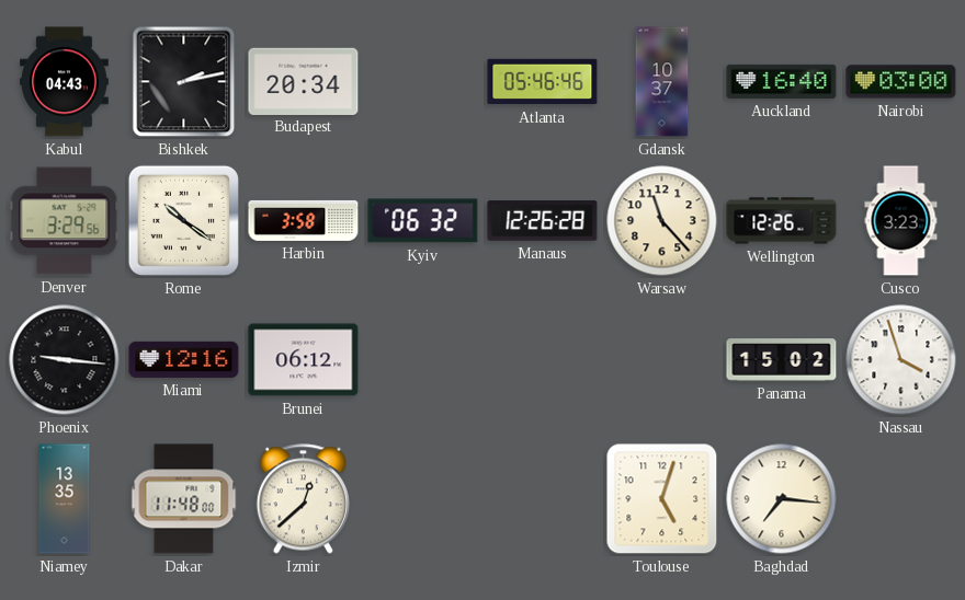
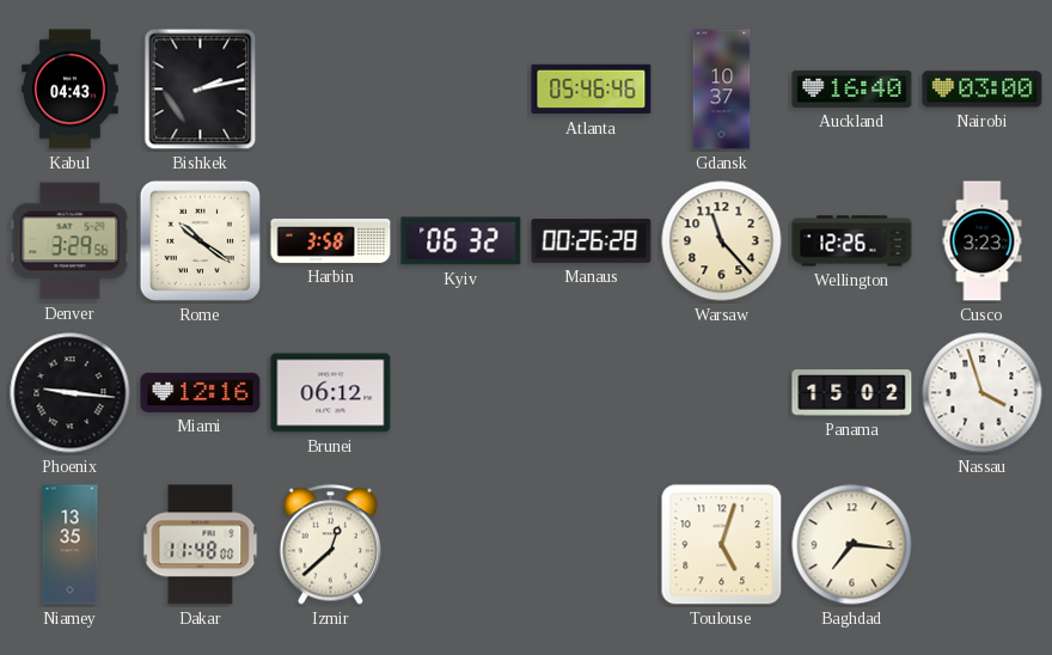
Budapest: 20:34 -> none (304, 81)
Manaus: 12:26 -> 00:26 (592, 241)
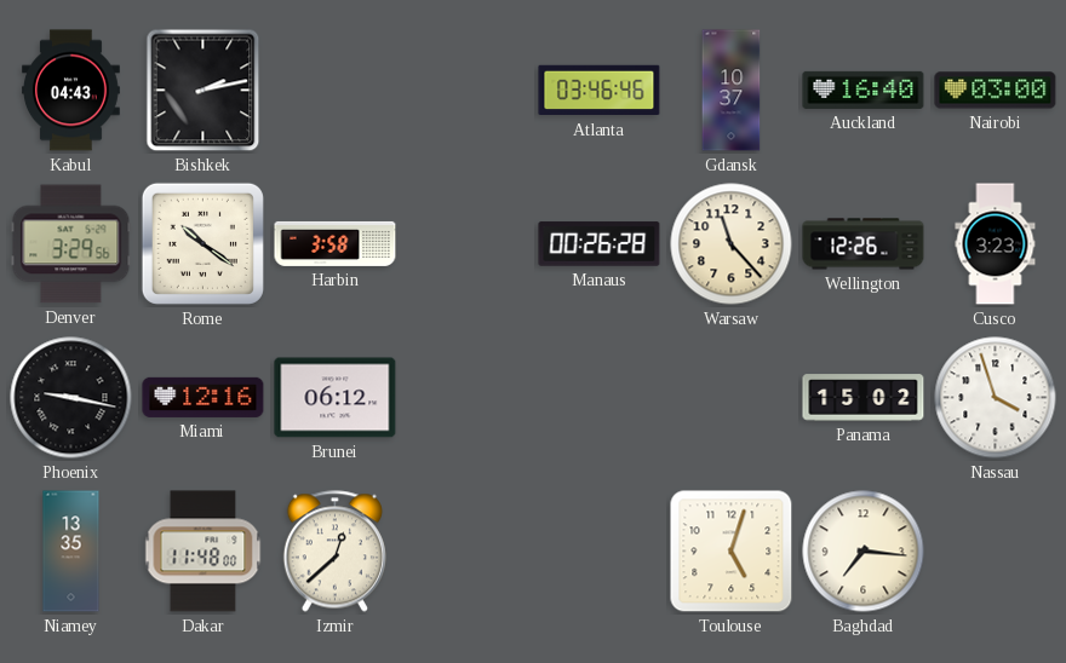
Atlanta: 05:46 -> 03:46 (600, 91)
Kyiv: 06:32 -> none (461, 241)
Phoenix: 9:16 -> 9:17 (71, 398)
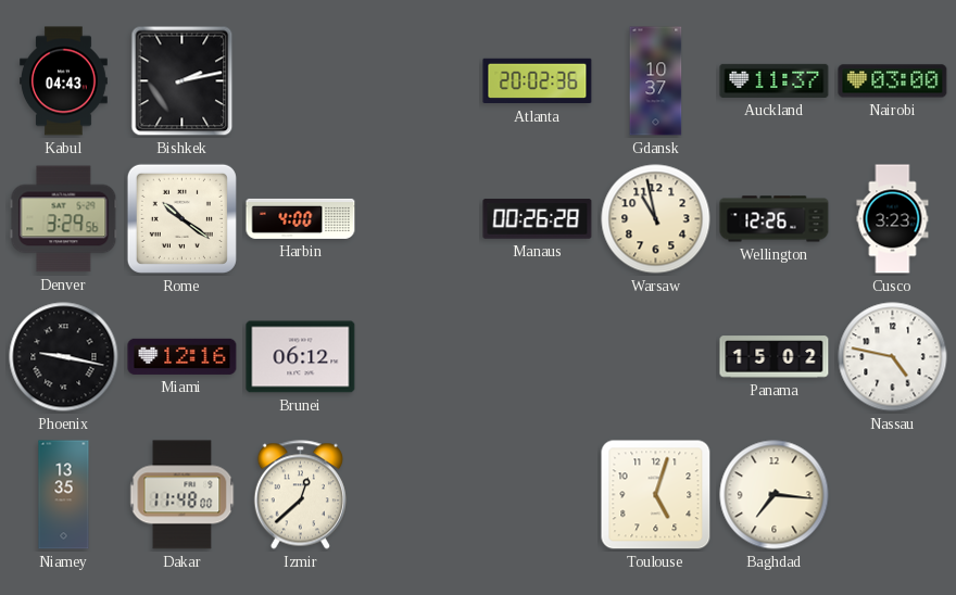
Atlanta: 03:46 -> 20:02 (538, 81)
Auckland: 16:40 -> 11:37 (775, 80)
Harbin: 3:58 -> 4:00 (301, 218)
Warsaw: 11:23 -> 10:58 (656, 219)
Nassau: 3:57 -> 4:47 (893, 357)
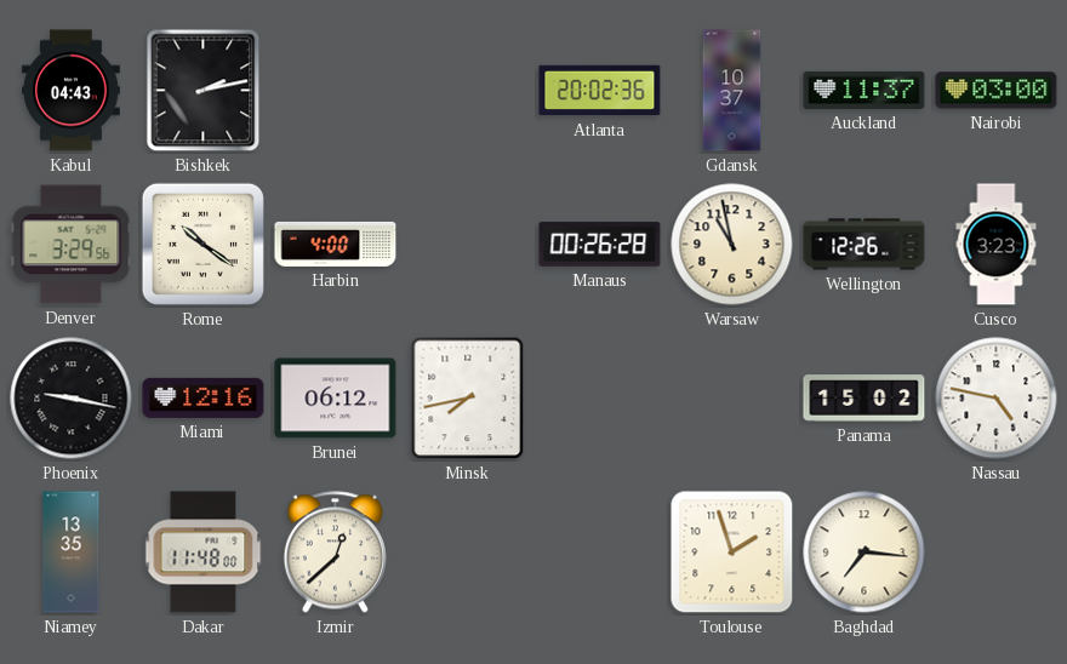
Minsk: none -> 7:43 (468, 399)
Toulouse: 5:03 -> 1:57 (732, 553)
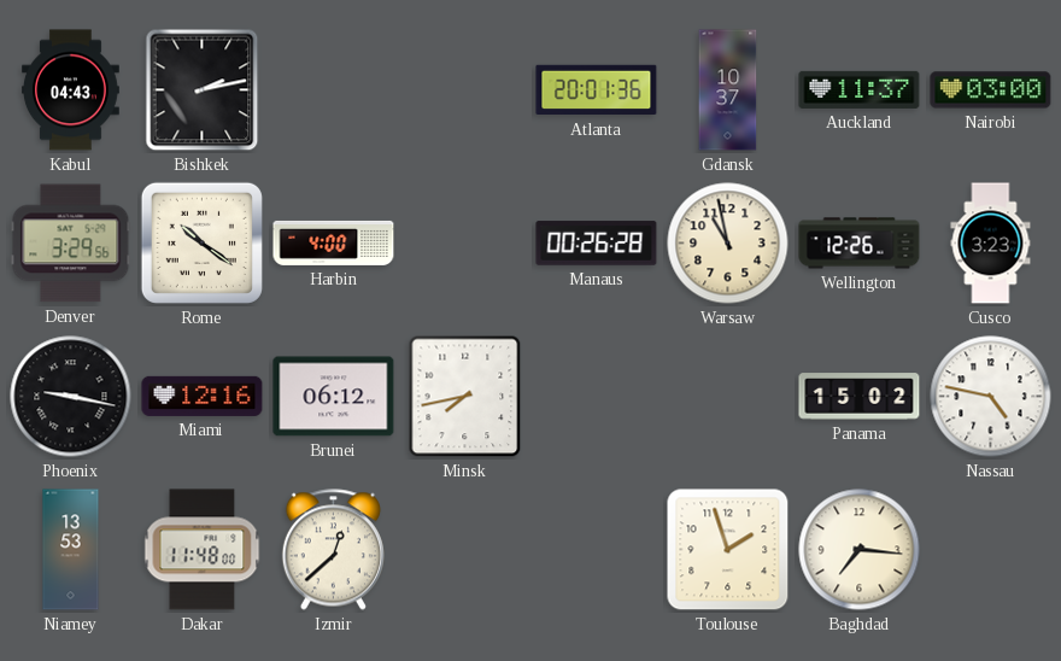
Atlanta: 20:02 -> 20:01 (597, 90)
Niamey: 13:35 -> 13:53 (71, 550)
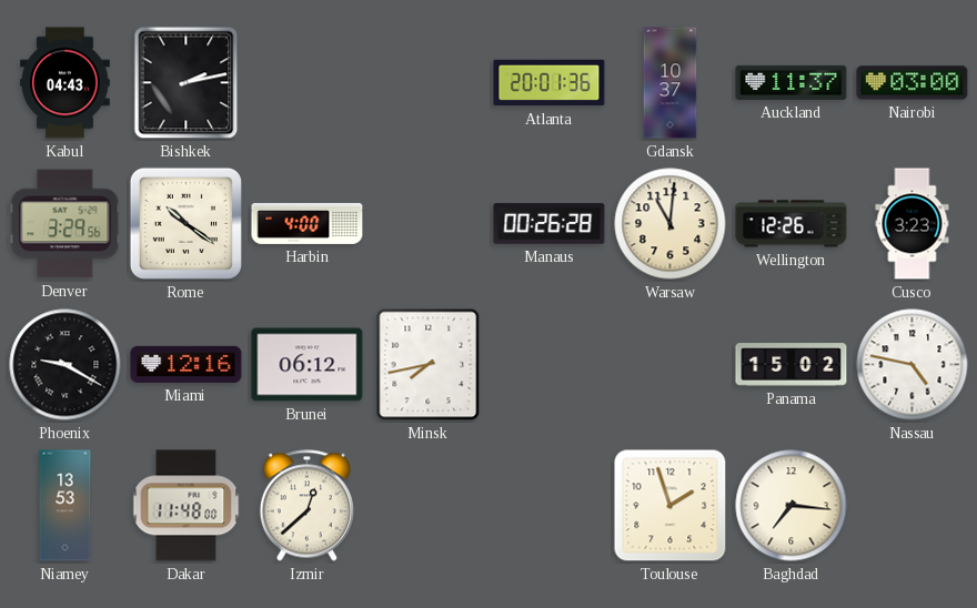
Warsaw: 10:58 -> 11:01 (671, 224)
Phoenix: 9:17 -> 9:20 (66, 365)
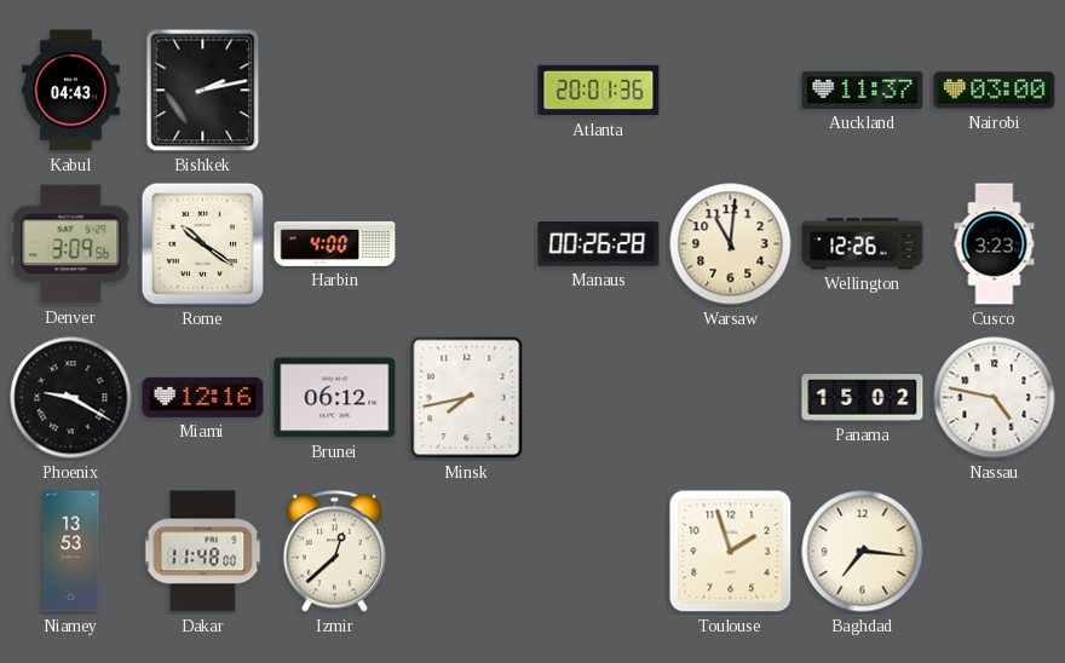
Gdansk: 10:37 -> none (671, 83)
Denver: 3:29 -> 3:09 (71, 244)
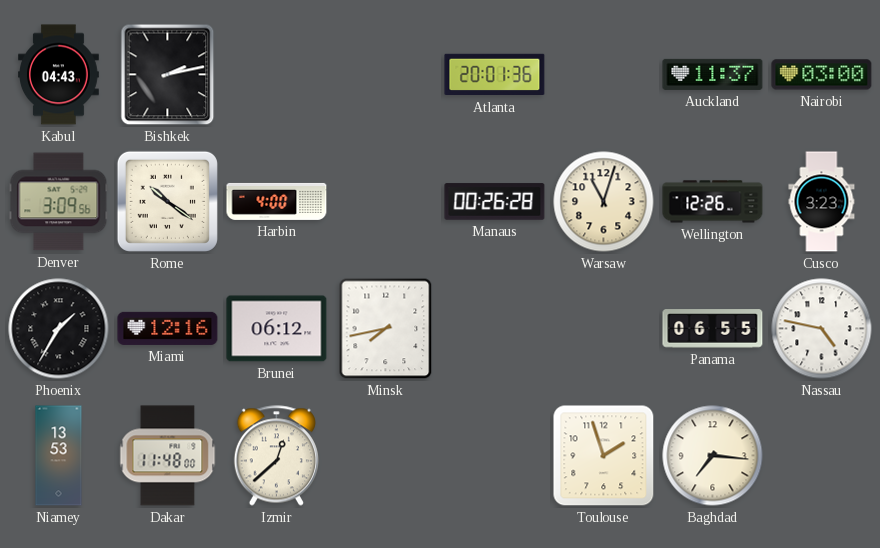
Warsaw: 11:01 -> 11:03 (604, 202)
Phoenix: 9:20 -> 1:35 (59, 329)
Panama: 15:02 -> 06:55 (713, 329)
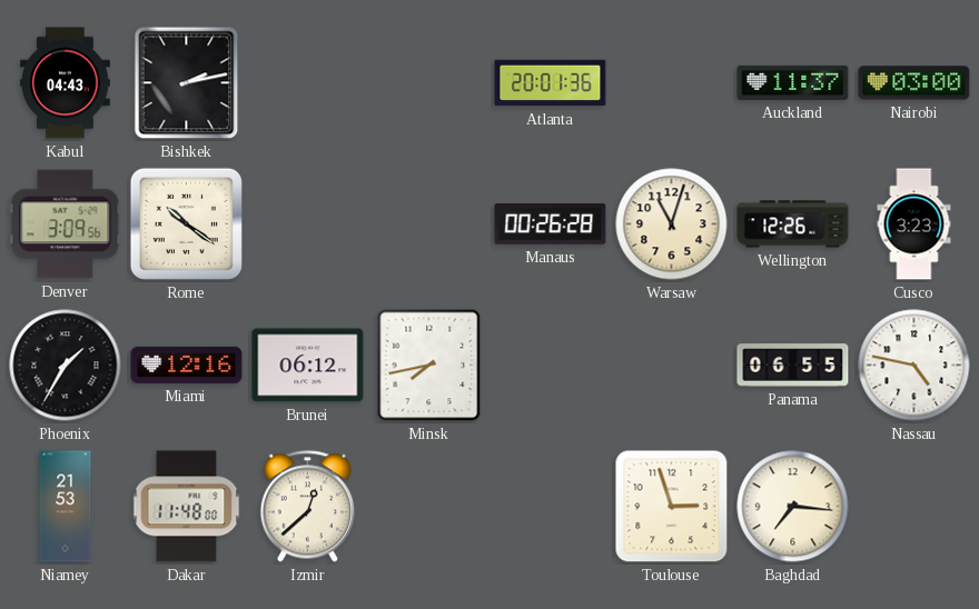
Harbin: 4:00 -> none (277, 201)
Niamey: 13:53 -> 21:53 (66, 507)
Toulouse: 1:57 -> 2:57 (672, 507)
